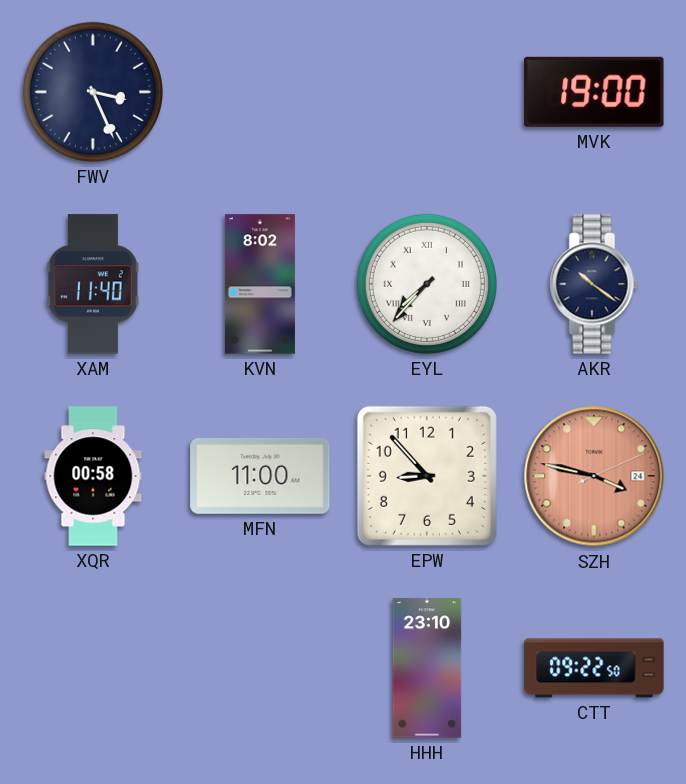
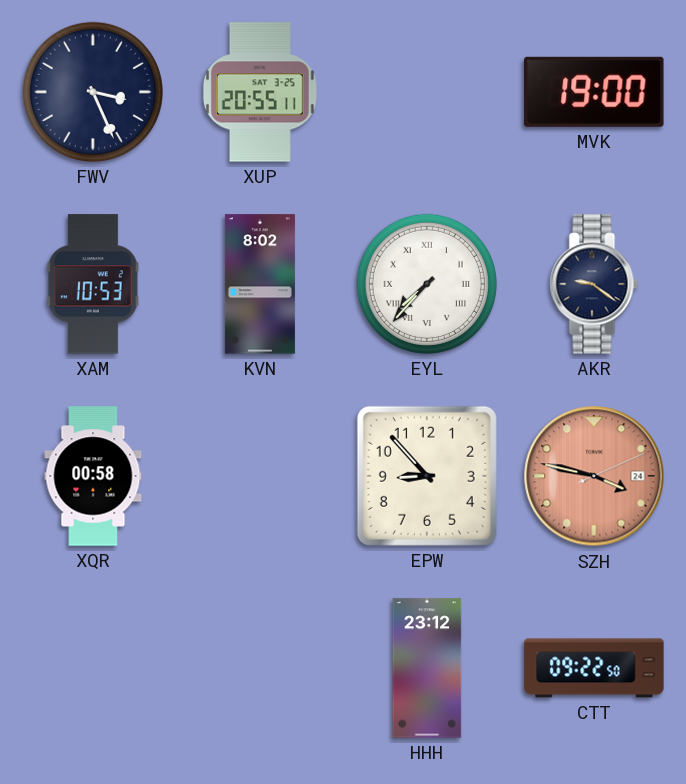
XUP: none -> 20:55 (260, 92)
XAM: 11:40 -> 10:53 (93, 284)
AKR: 10:21 -> 9:21 (594, 284)
MFN: 11:00 -> none (260, 476)
HHH: 23:10 -> 23:12 (427, 668)
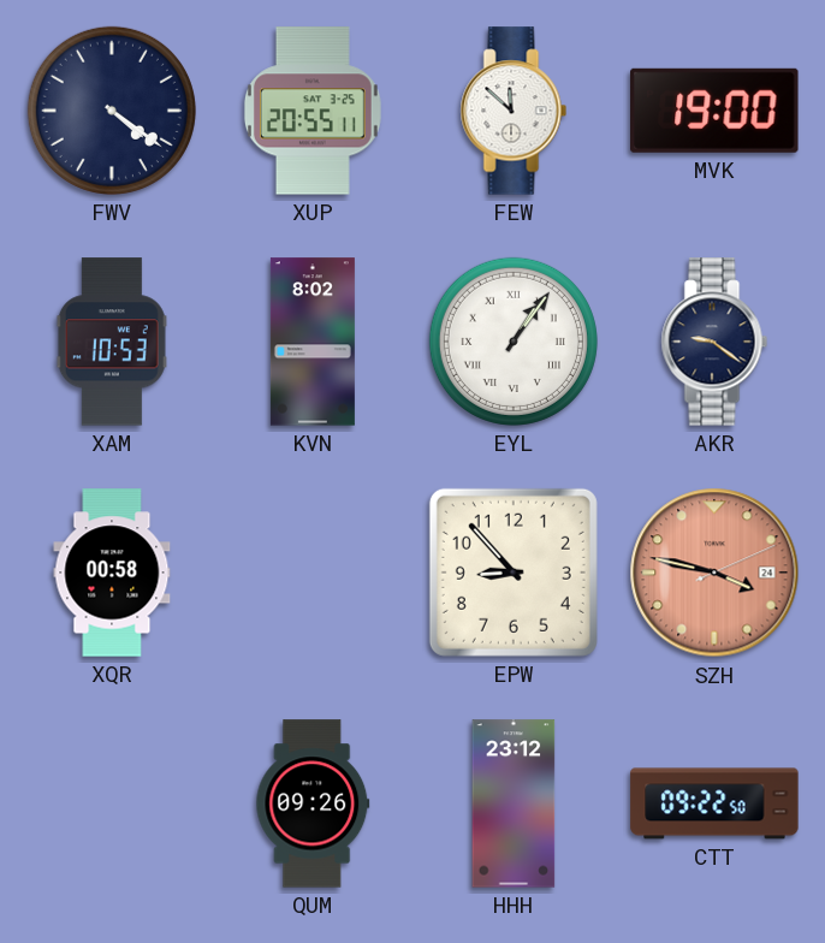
FWV: 3:26 -> 4:21 (112, 111)
FEW: none -> 11:52 (514, 111)
EYL: 7:37 -> 1:06 (514, 342)
QUM: none -> 09:26 (313, 803)
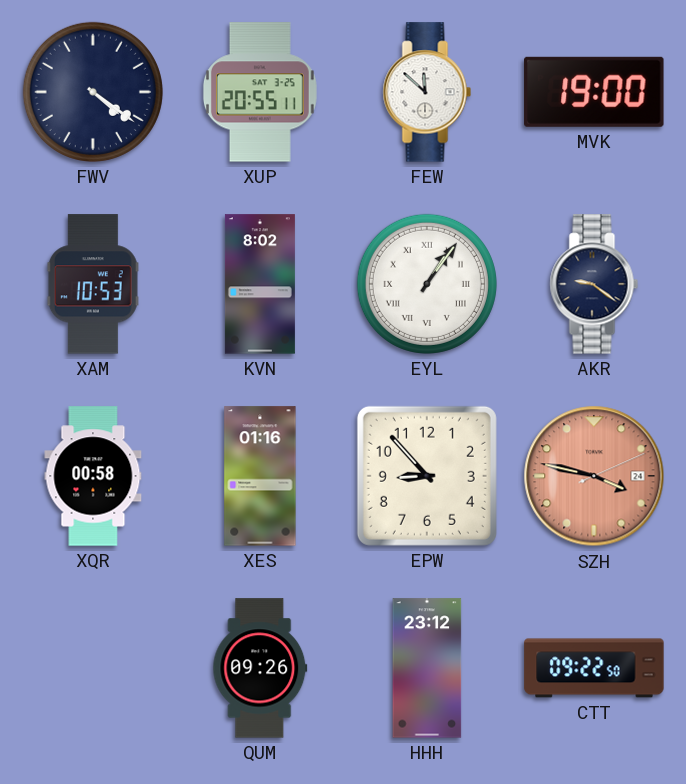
XES: none -> 01:16 (260, 476)
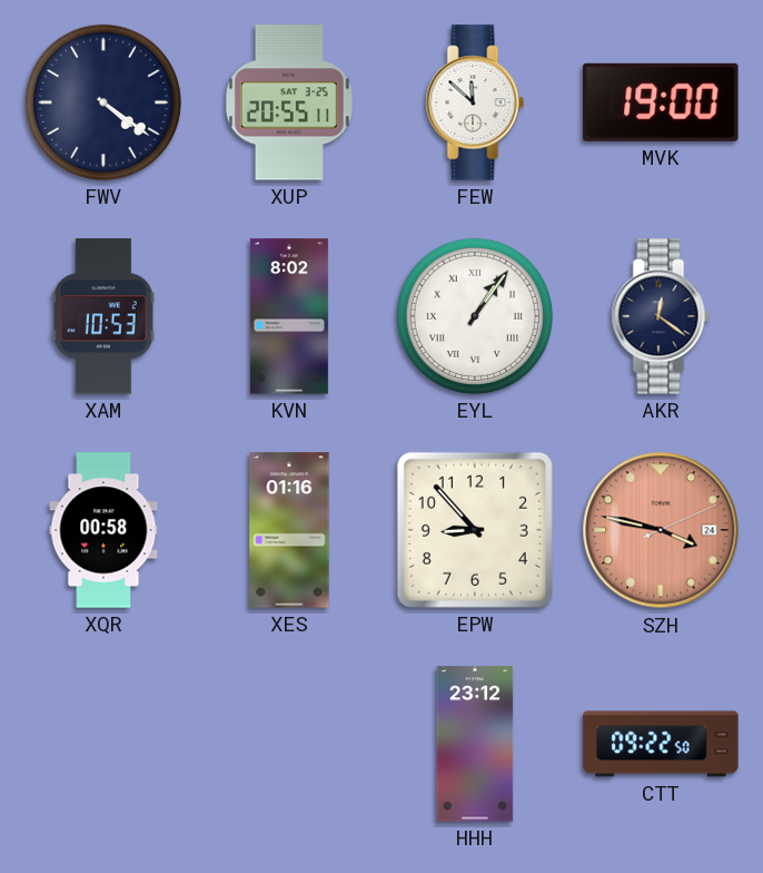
AKR: 9:21 -> 12:21 (661, 316)
QUM: 09:26 -> none (260, 668)
